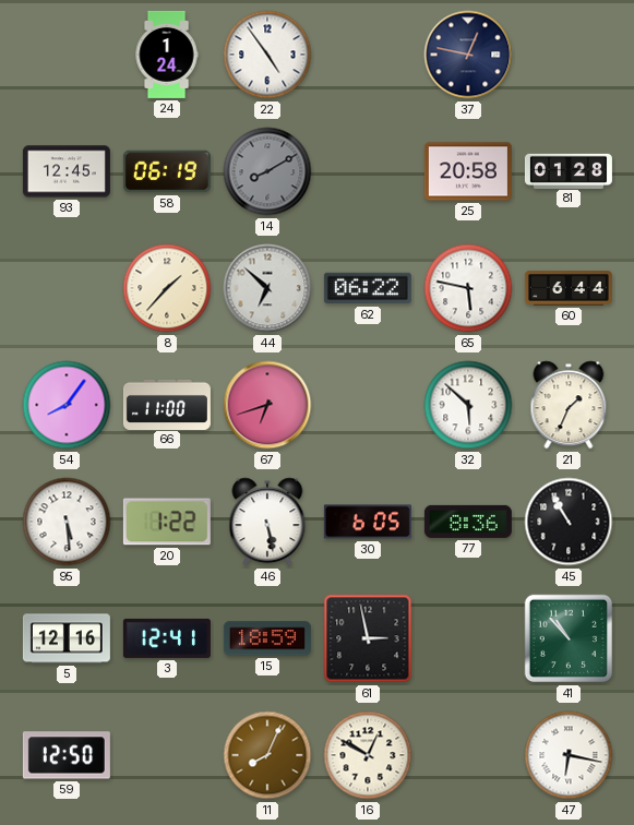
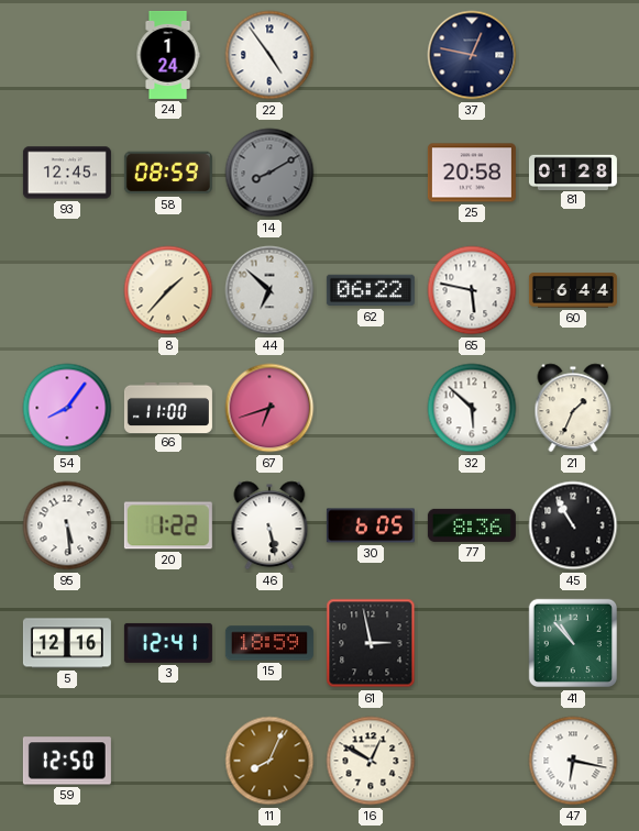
58: 06:19 -> 08:59 (168, 173)
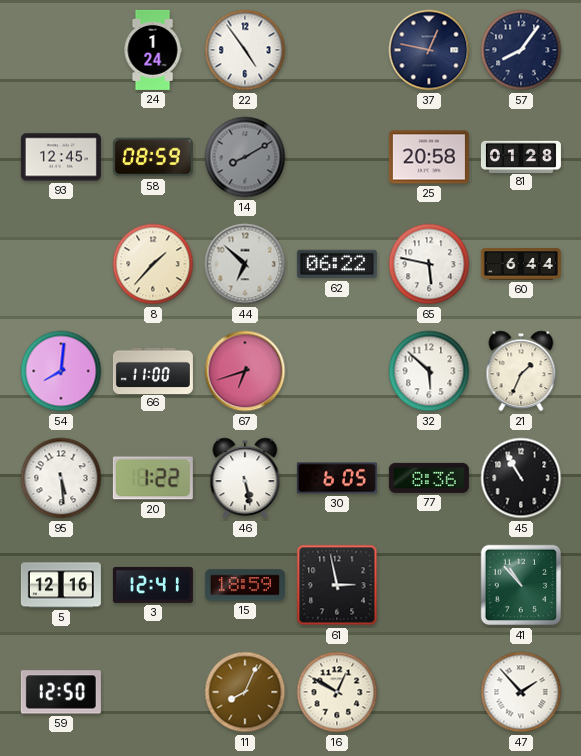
57: none -> 8:06 (521, 50)
54: 8:06 -> 8:01 (61, 371)
47: 6:17 -> 1:53 (521, 692)
